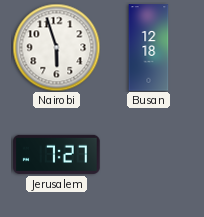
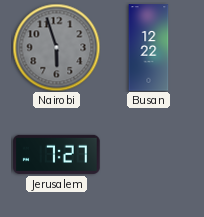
Nairobi dial: white -> grey (56, 47)
Busan: 12:18 -> 12:22 (149, 48)
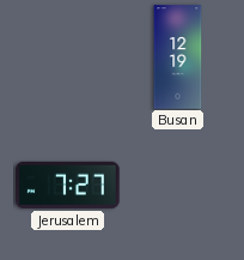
Nairobi: 5:57 -> none (56, 47)
Busan: 12:22 -> 12:19 (178, 58)
